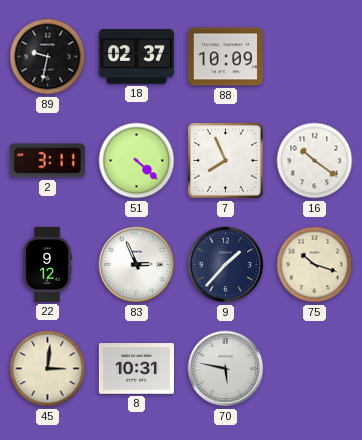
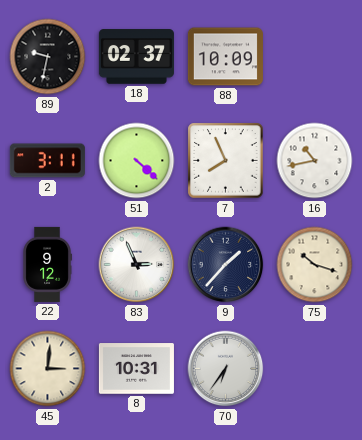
16: 10:21 -> 10:43 (315, 161)
70: 5:47 -> 6:36 (226, 369)
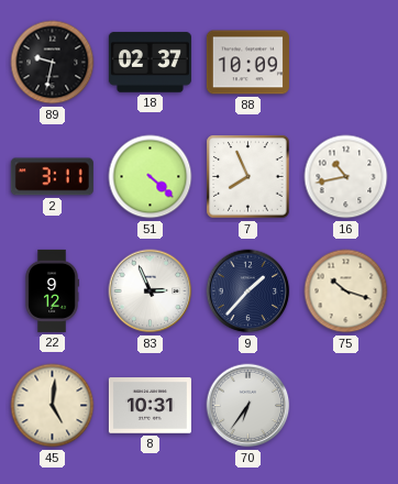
45: 3:01 -> 5:01 (53, 406)
